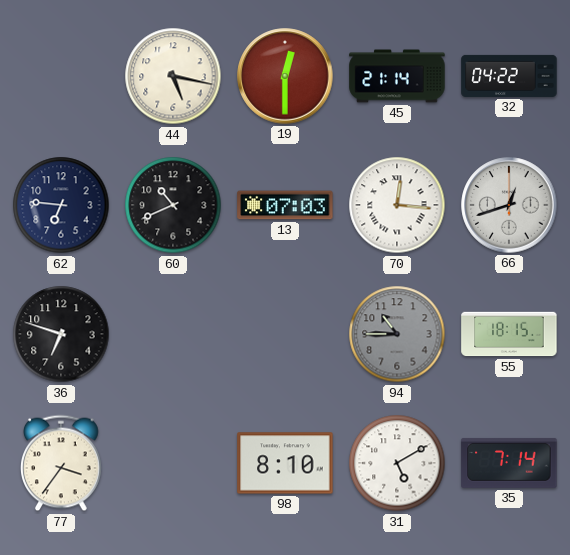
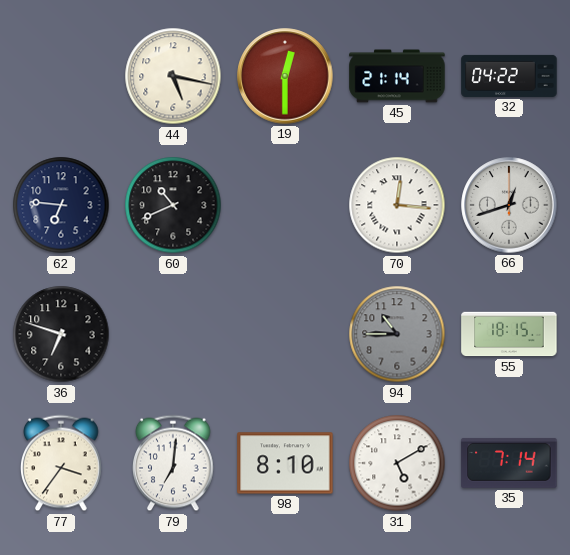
13: 07:03 -> none (285, 205)
79: none -> 7:01 (174, 463)
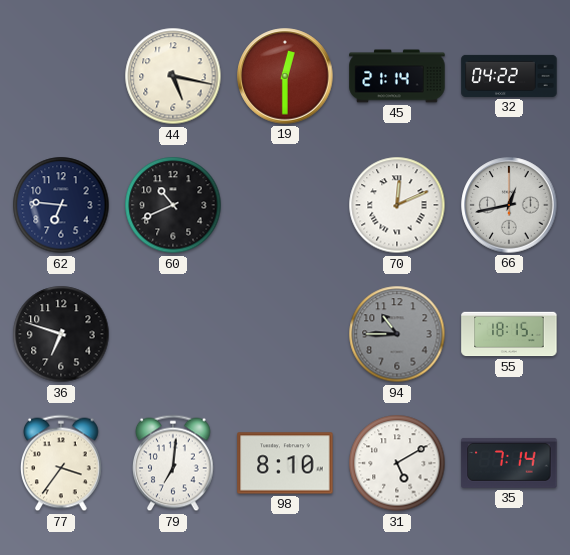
70: 12:16 -> 12:11 (397, 205)
66: 12:42 -> 12:43 (509, 205)
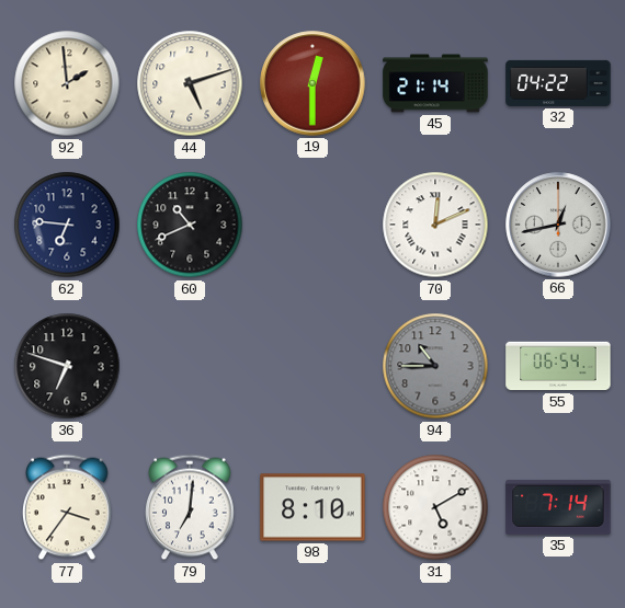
92: none -> 1:59 (67, 83)
44: 5:17 -> 5:12 (190, 83)
55: 18:15 -> 06:54 (558, 366)
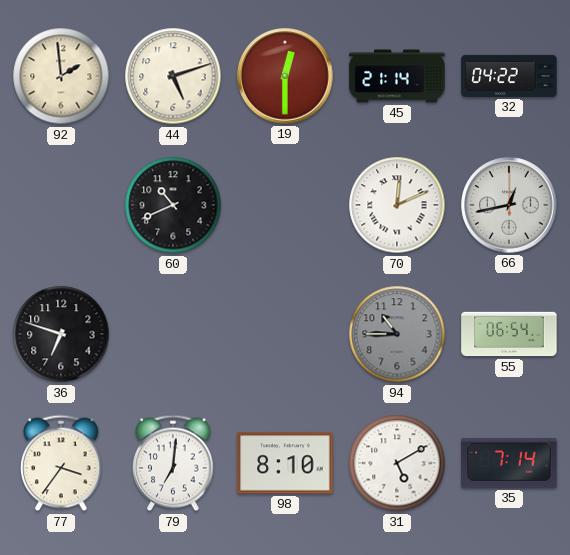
62: 6:46 -> none (67, 225)
